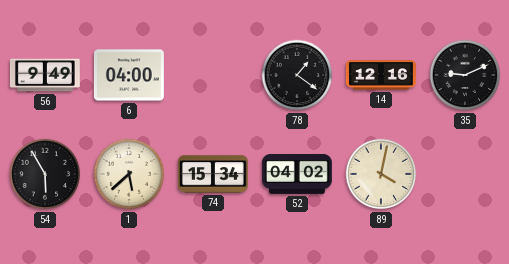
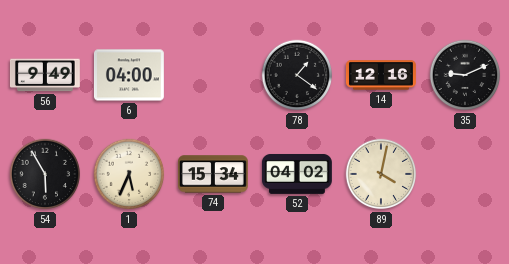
1: 5:38 -> 5:34 (129, 174)
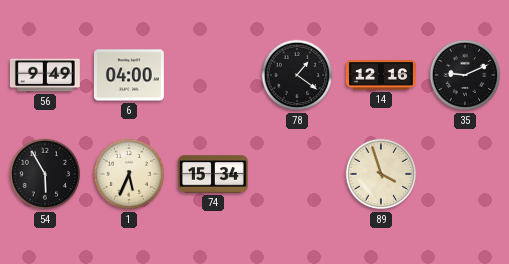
52: 04:02 -> none (297, 174)
89: 4:02 -> 3:57 (381, 174)
